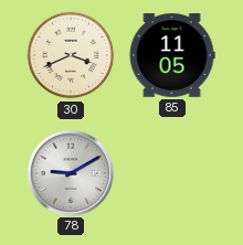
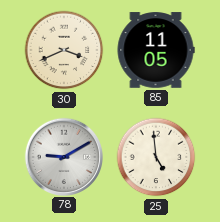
25: none -> 4:59 (156, 157)
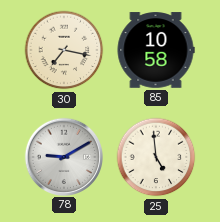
30: 3:41 -> 7:17 (64, 50)
85: 11:05 -> 10:58 (156, 50)
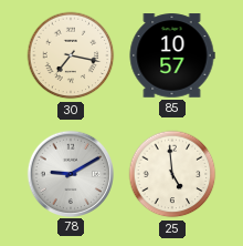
85: 10:58 -> 10:57 (172, 55)
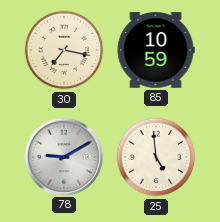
85: 10:57 -> 10:59 (156, 50)
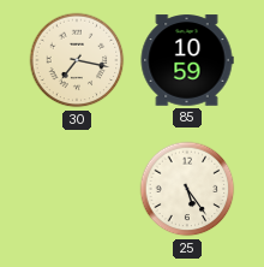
78: 9:10 -> none (63, 156)
25: 4:59 -> 5:24 (187, 189)
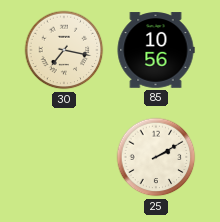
85: 10:59 -> 10:56 (156, 50)
25: 5:24 -> 2:10 (156, 157)
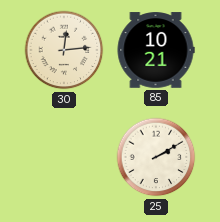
30: 7:17 -> 12:14 (64, 50)
85: 10:56 -> 10:21 (156, 50)
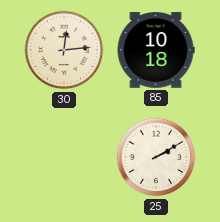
85: 10:21 -> 10:18 (156, 50)
